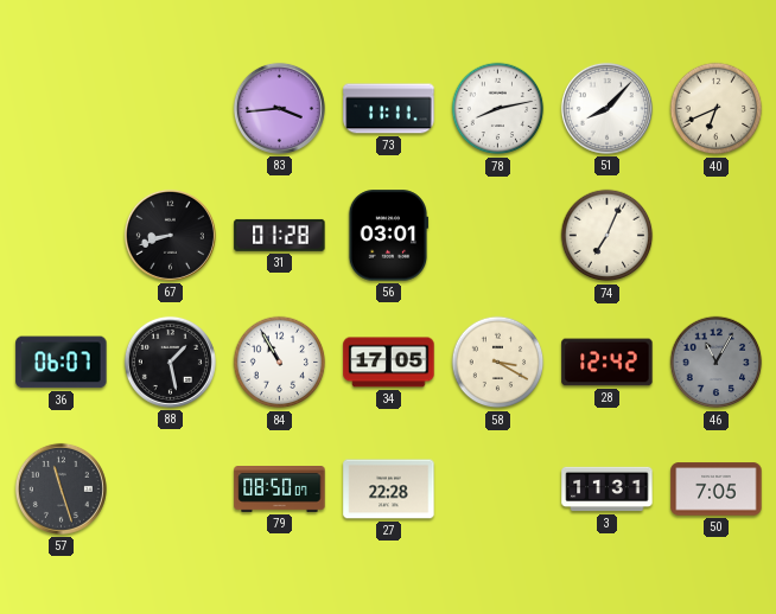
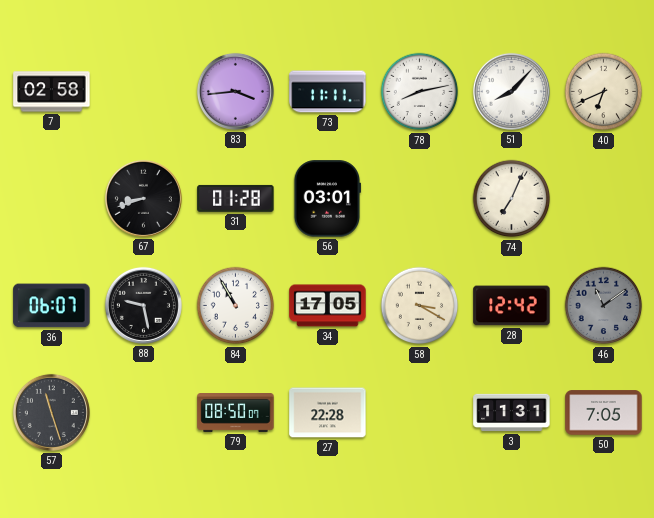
7: none -> 02:58 (52, 92)
88: 1:28 -> 9:28 (143, 305)
46: 11:05 -> 11:09 (604, 306)
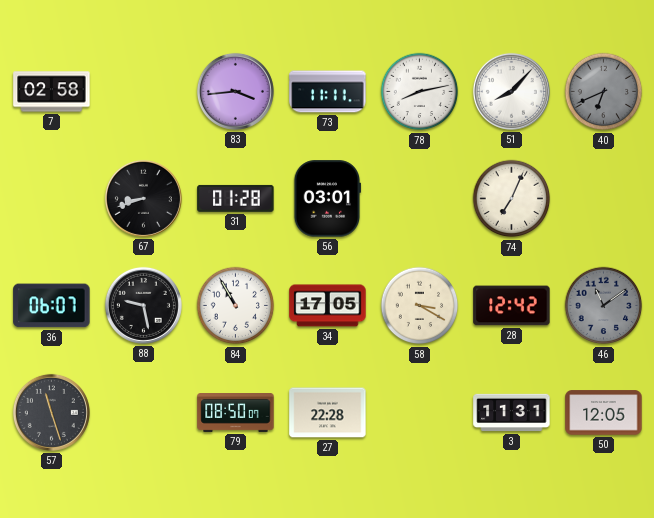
40 dial: cream -> grey (604, 92)
50: 7:05 -> 12:05 (604, 413)
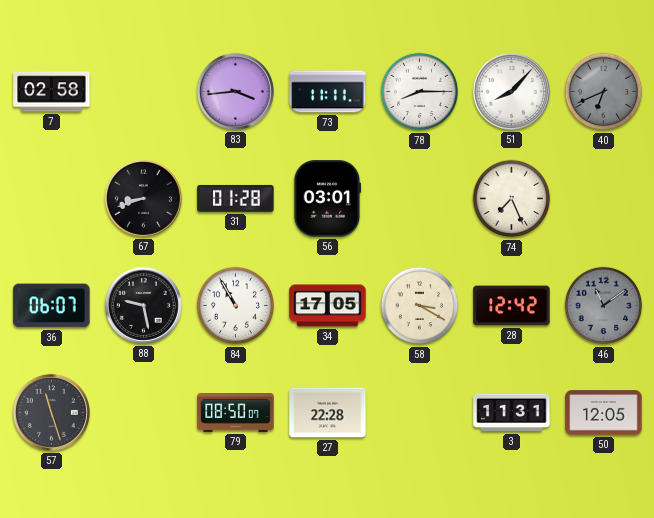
78: 8:13 -> 8:15 (420, 92)
74: 7:04 -> 7:26 (512, 199)
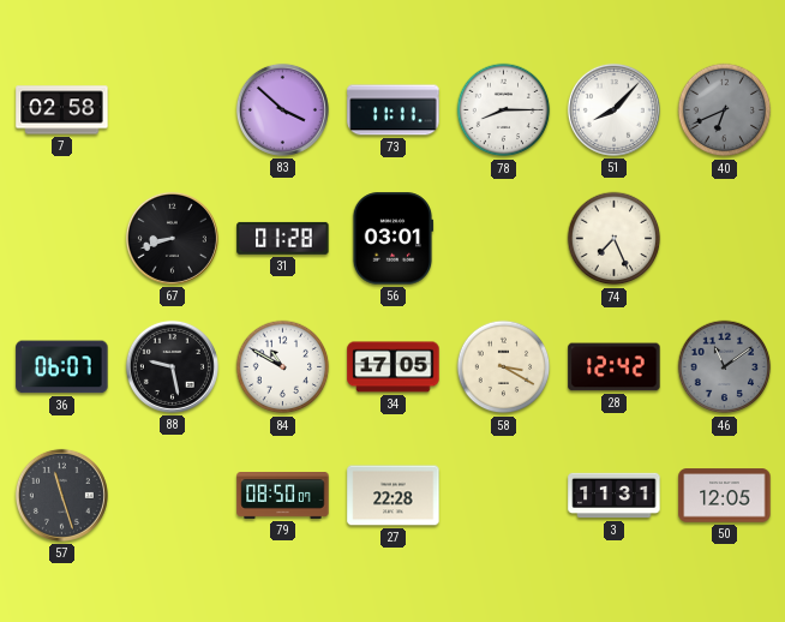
83: 3:44 -> 3:52 (282, 109)
84: 10:55 -> 10:50 (283, 367)
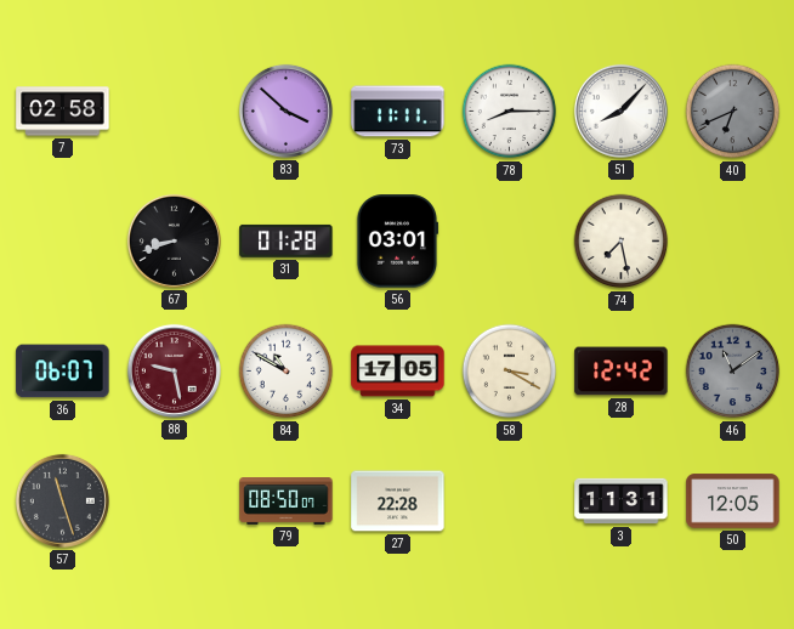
74: 7:26 -> 7:28 (622, 242)
88 dial: black -> burgundy (174, 370)
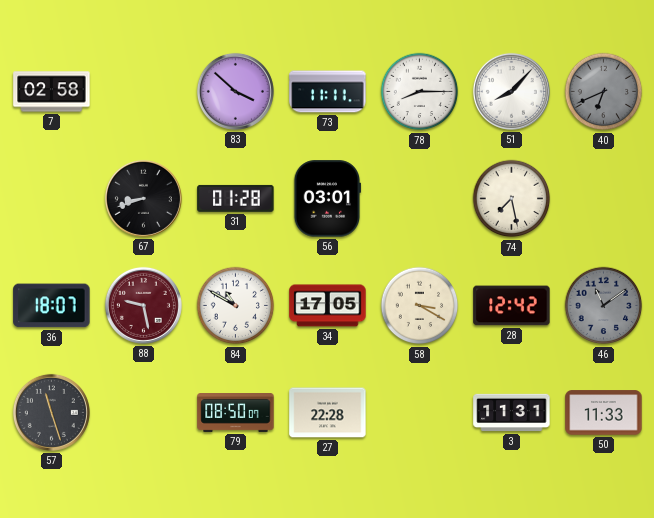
36: 06:07 -> 18:07 (52, 306)
50: 12:05 -> 11:33 (604, 413)
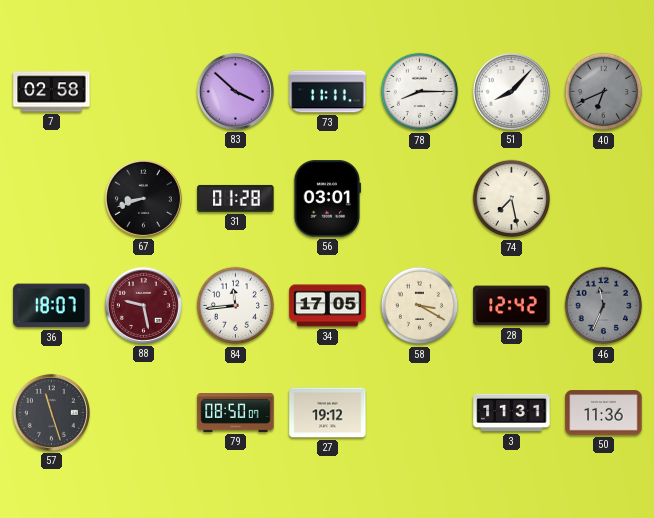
84: 10:50 -> 11:44 (236, 306)
46: 11:09 -> 11:34 (604, 306)
27: 22:28 -> 19:12 (328, 413)
50: 11:33 -> 11:36 (604, 413)
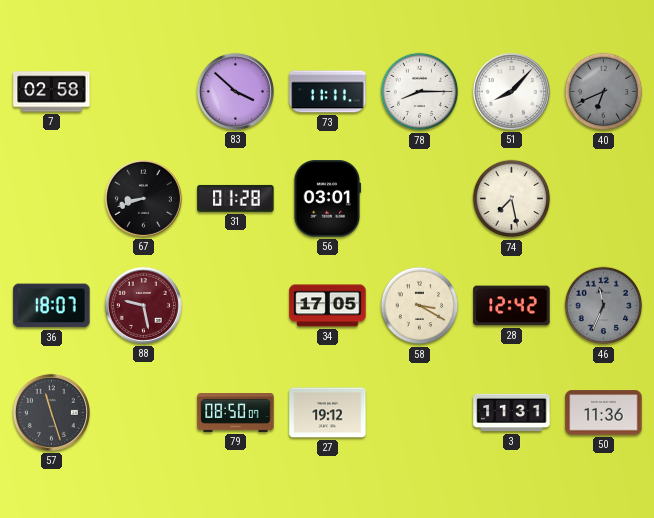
84: 11:44 -> none (236, 306)
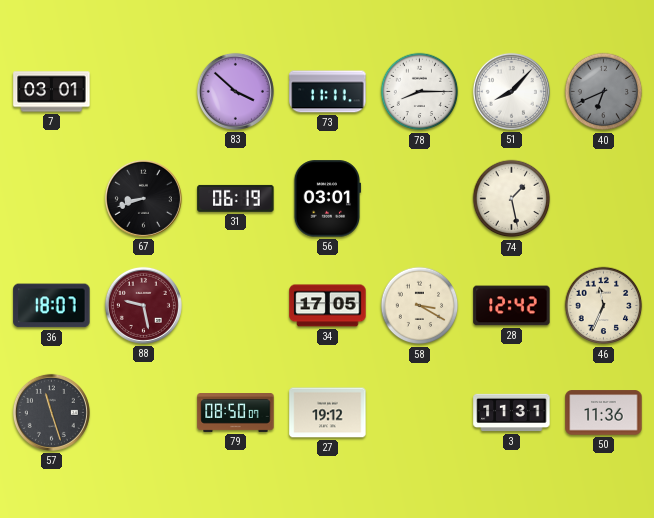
7: 02:58 -> 03:01 (52, 92)
31: 01:28 -> 06:19 (236, 198)
74: 7:28 -> 1:28 (512, 199)
46 dial: grey -> cream (604, 306)
